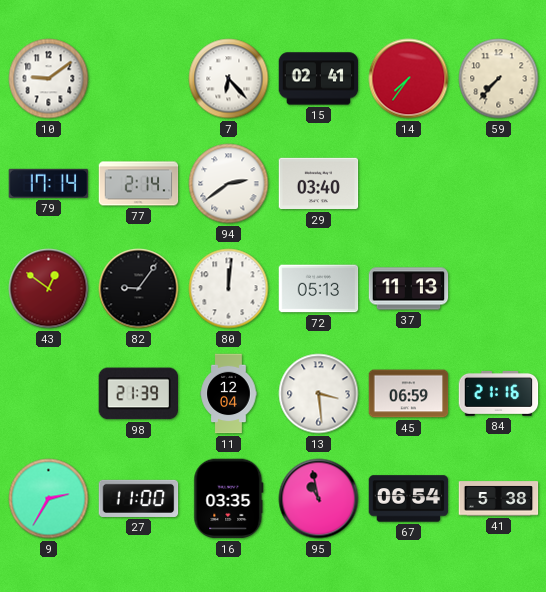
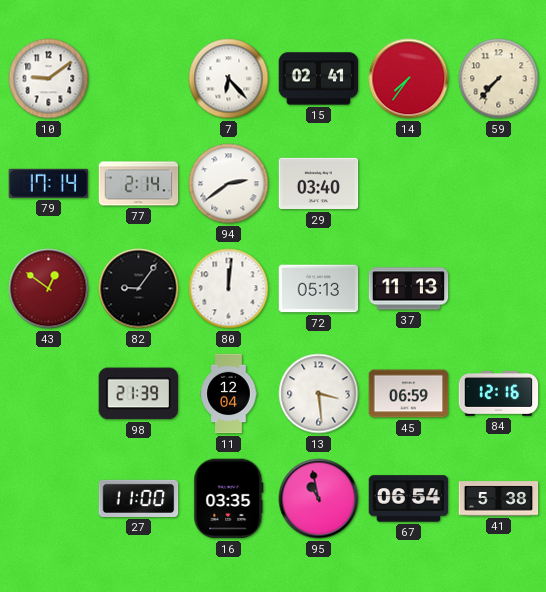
84: 21:16 -> 12:16 (499, 394)
9: 2:35 -> none (49, 499)
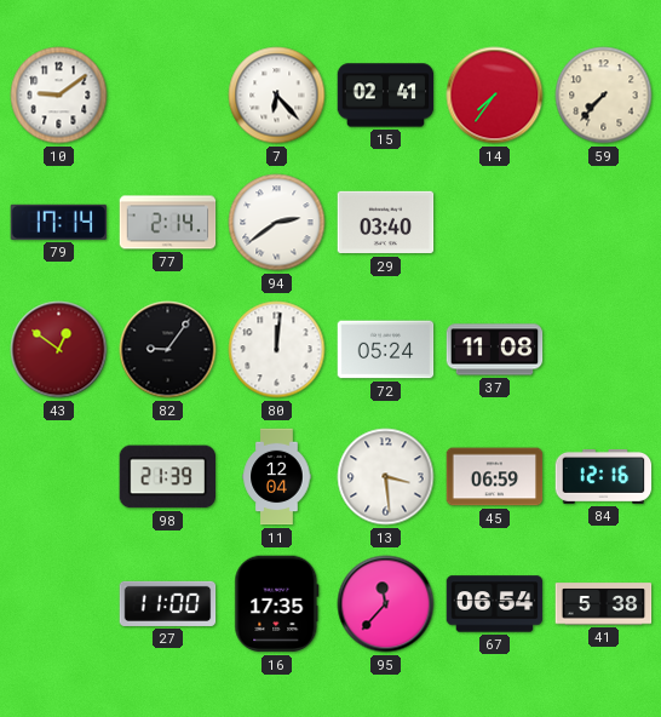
72: 05:13 -> 05:24 (386, 350)
37: 11:13 -> 11:08 (495, 350)
16: 03:35 -> 17:35 (277, 604)
95: 10:58 -> 11:37 (386, 604)
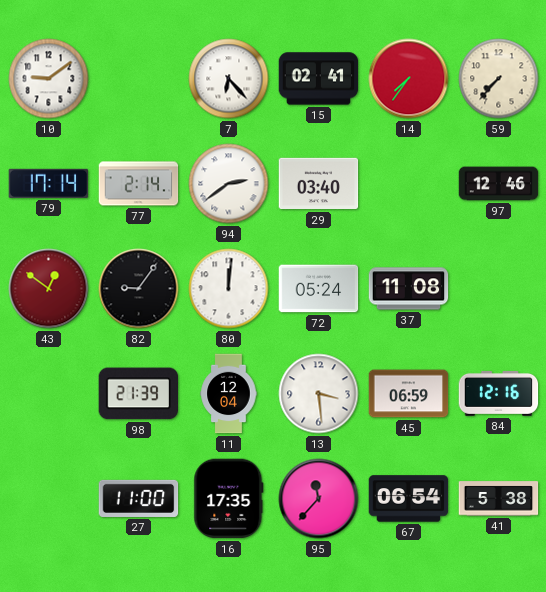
97: none -> 12:46 (499, 184)
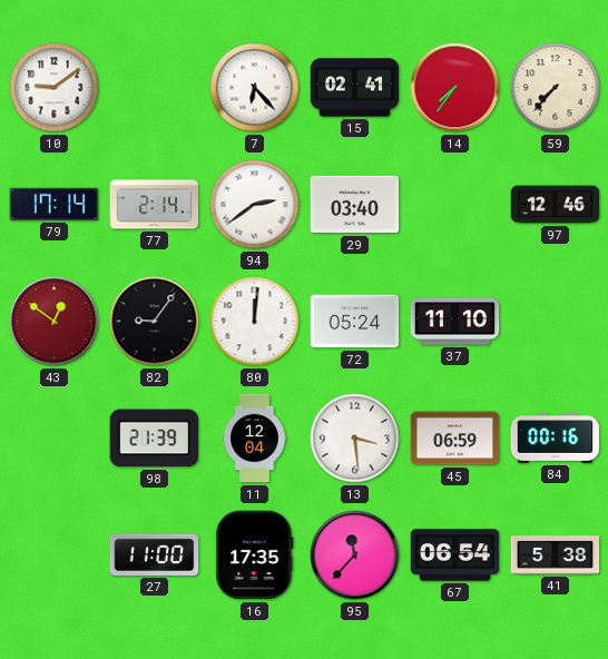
37: 11:08 -> 11:10 (455, 322)
84: 12:16 -> 00:16 (556, 439)
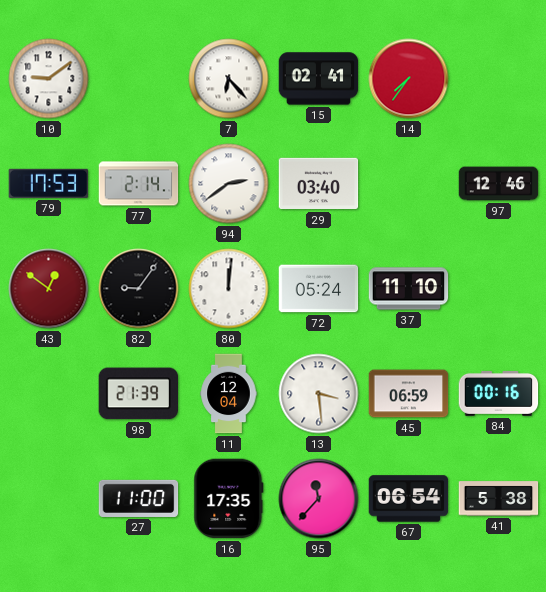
59: 7:37 -> none (556, 88)
79: 17:14 -> 17:53 (49, 183)
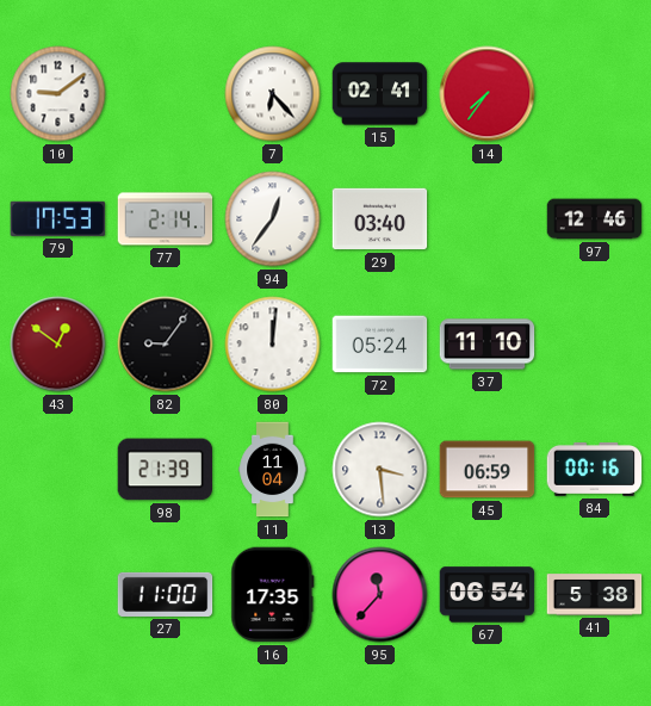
94: 2:39 -> 12:36 (273, 219)
11: 12:04 -> 11:04 (273, 470)
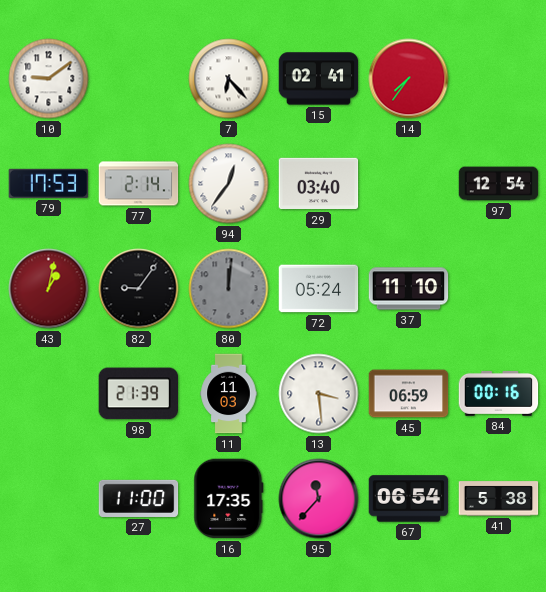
97: 12:46 -> 12:54 (499, 184)
43: 12:51 -> 1:02 (49, 289)
80 dial: white -> grey (229, 289)
11: 11:04 -> 11:03 (229, 394)
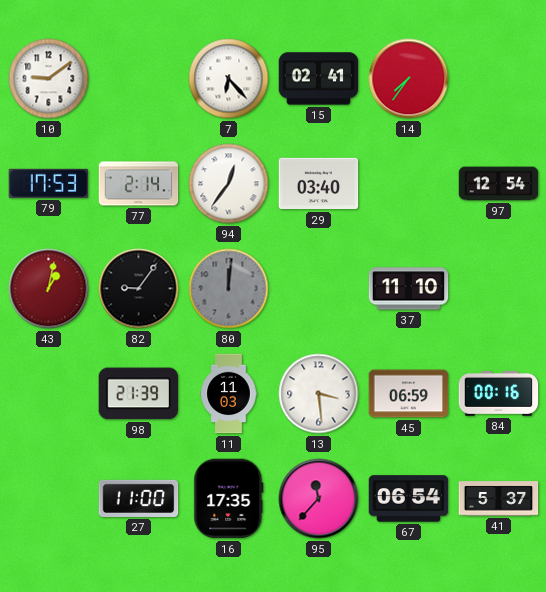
72: 05:24 -> none (319, 289)
41: 5:38 -> 5:37 (499, 499)
